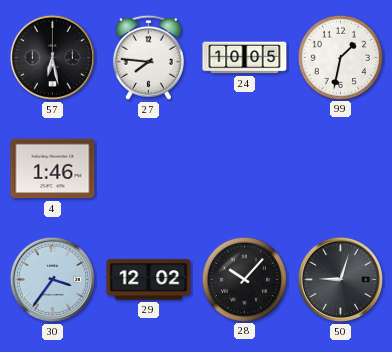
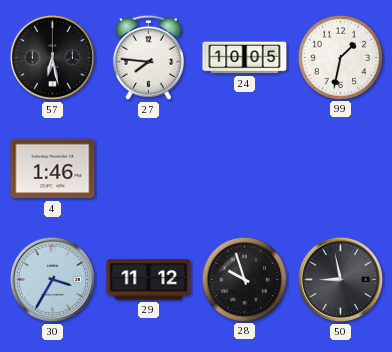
30: 3:36 -> 3:35 (52, 279)
29: 12:02 -> 11:12 (149, 280)
28: 10:07 -> 9:57 (244, 279)
50: 9:03 -> 8:58 (340, 279)
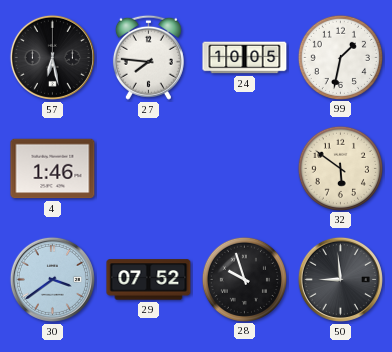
32: none -> 5:51 (340, 168)
30: 3:35 -> 3:39 (52, 279)
29: 11:12 -> 07:52 (149, 280)
50: 8:58 -> 8:59 (340, 279)
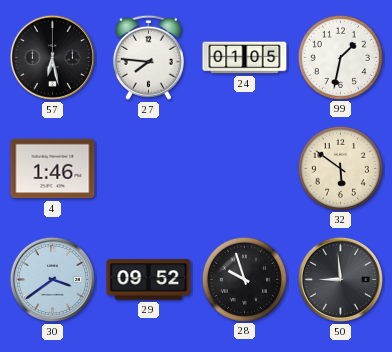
24: 10:05 -> 01:05 (245, 58)
29: 07:52 -> 09:52 (149, 280)
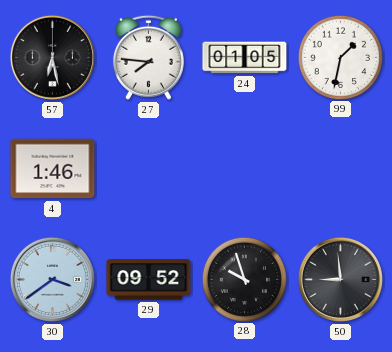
32: 5:51 -> none (340, 168)
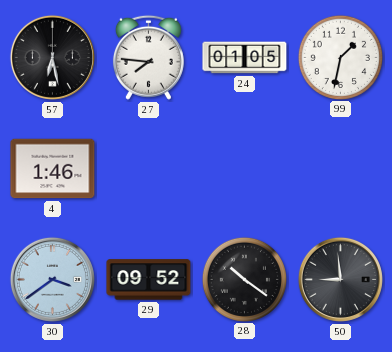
28: 9:57 -> 10:21 (244, 279)
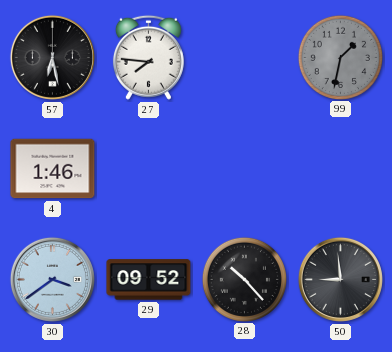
24: 01:05 -> none (245, 58)
99 dial: white -> grey (340, 57)
28: 10:21 -> 10:23 (244, 279)
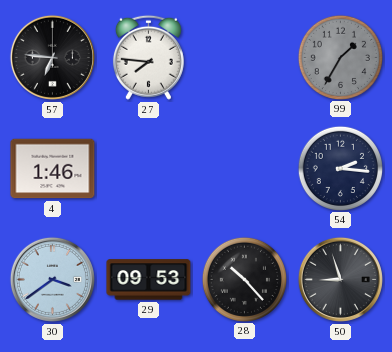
57: 6:28 -> 6:46 (52, 57)
99: 1:32 -> 1:35 (340, 57)
54: none -> 2:16 (340, 168)
29: 09:52 -> 09:53 (149, 280)
50: 8:59 -> 8:57 (340, 279)
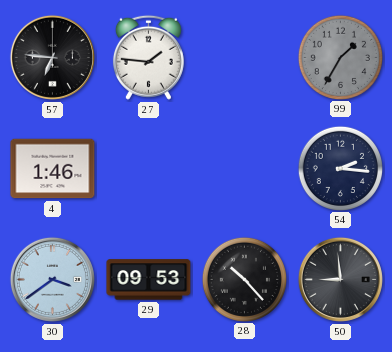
27: 7:46 -> 1:46 (148, 57)
50: 8:57 -> 8:59 (340, 279)
